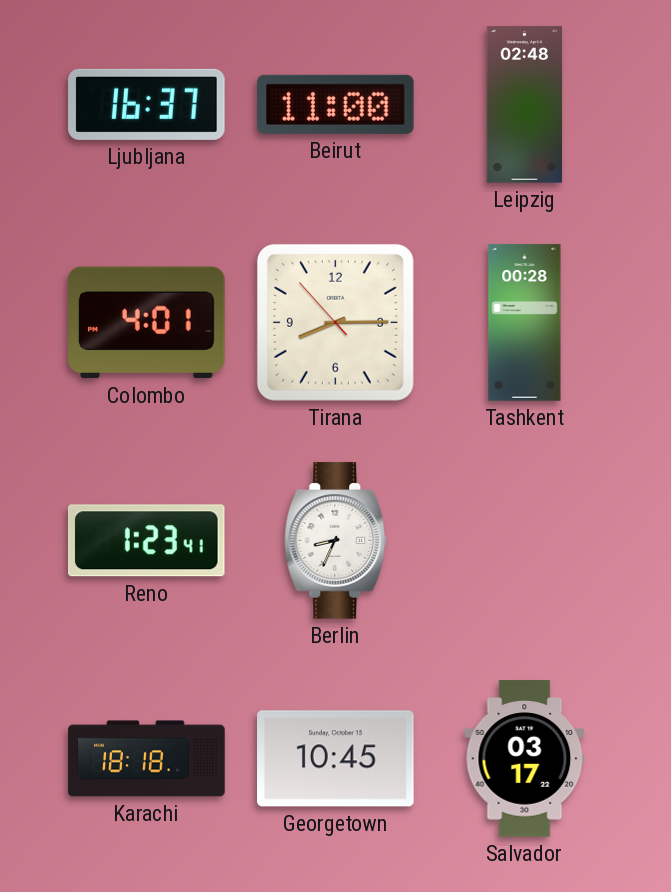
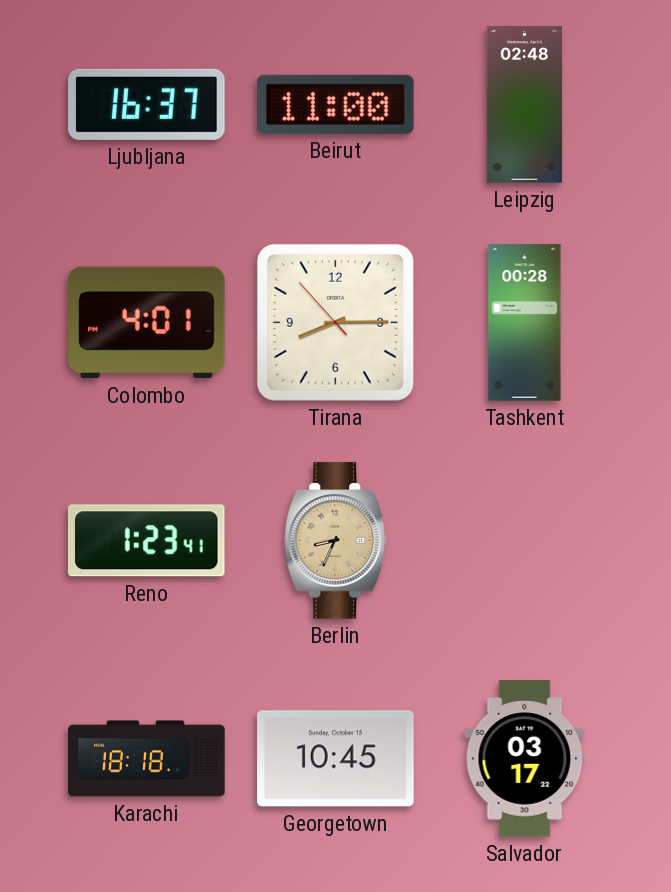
Berlin dial: white -> champagne (336, 541)
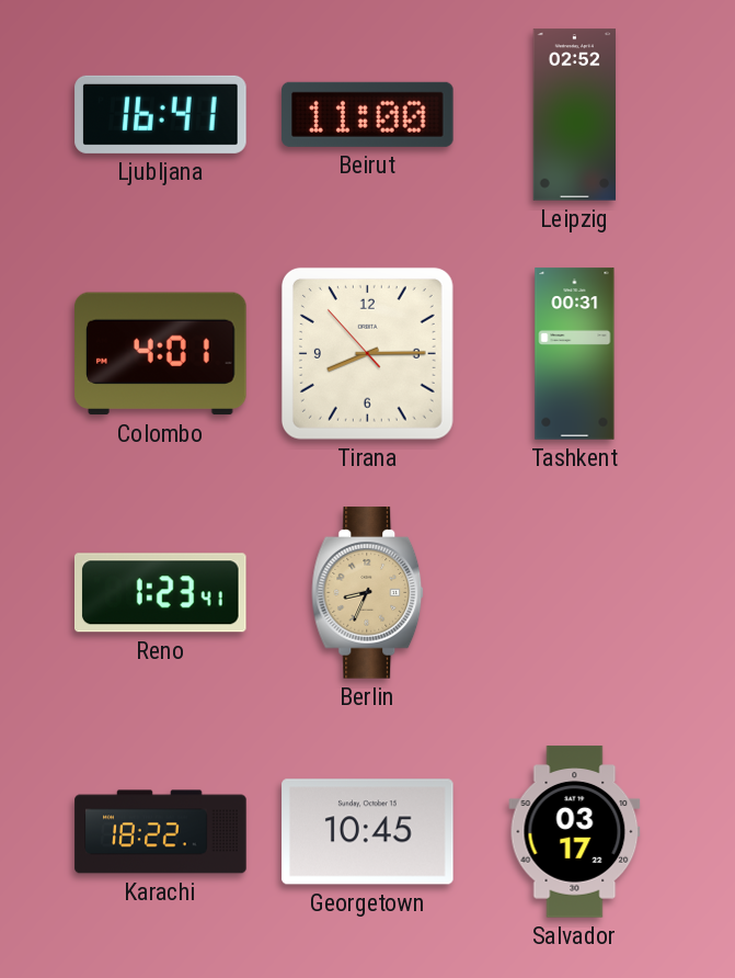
Ljubljana: 16:37 -> 16:41 (161, 114)
Leipzig: 02:48 -> 02:52 (575, 115)
Tashkent: 00:28 -> 00:31 (575, 354)
Karachi: 18:18 -> 18:22 (161, 832)
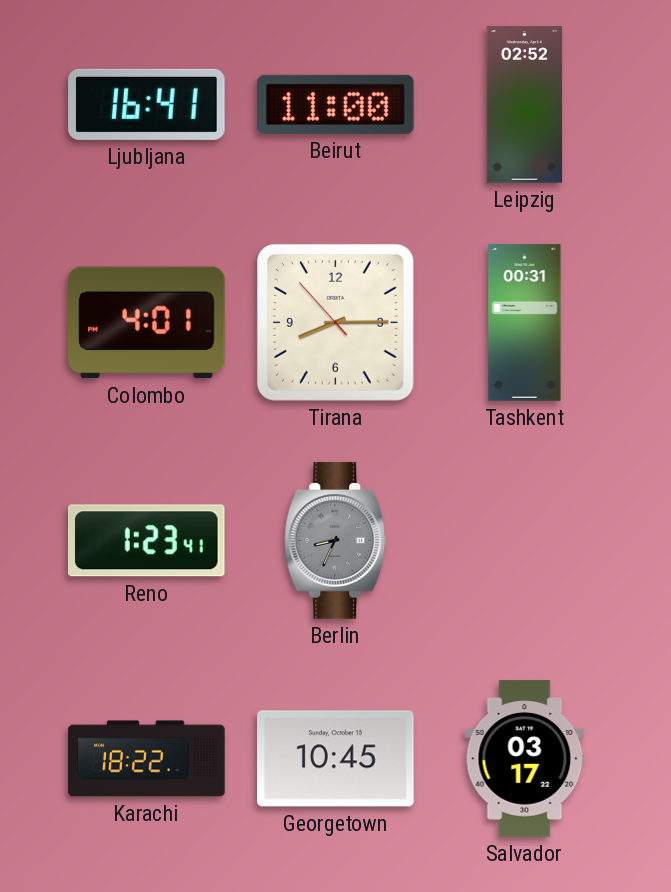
Berlin dial: champagne -> grey (336, 541)
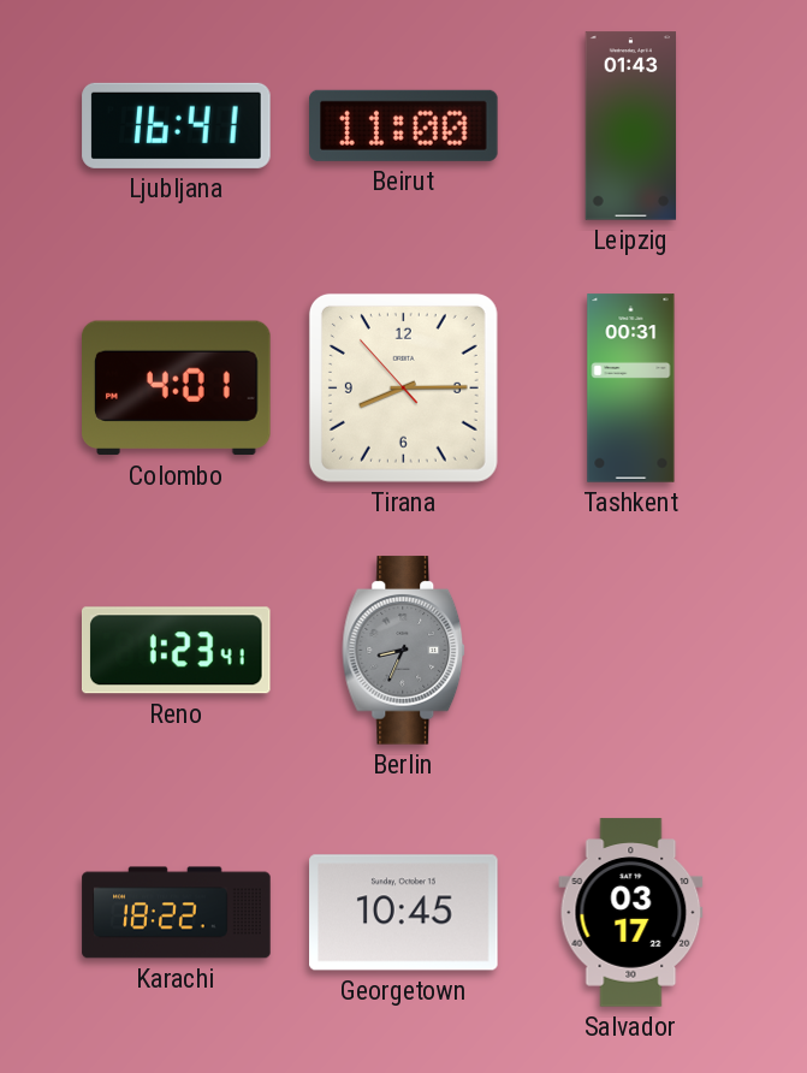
Leipzig: 02:52 -> 01:43 (631, 126)
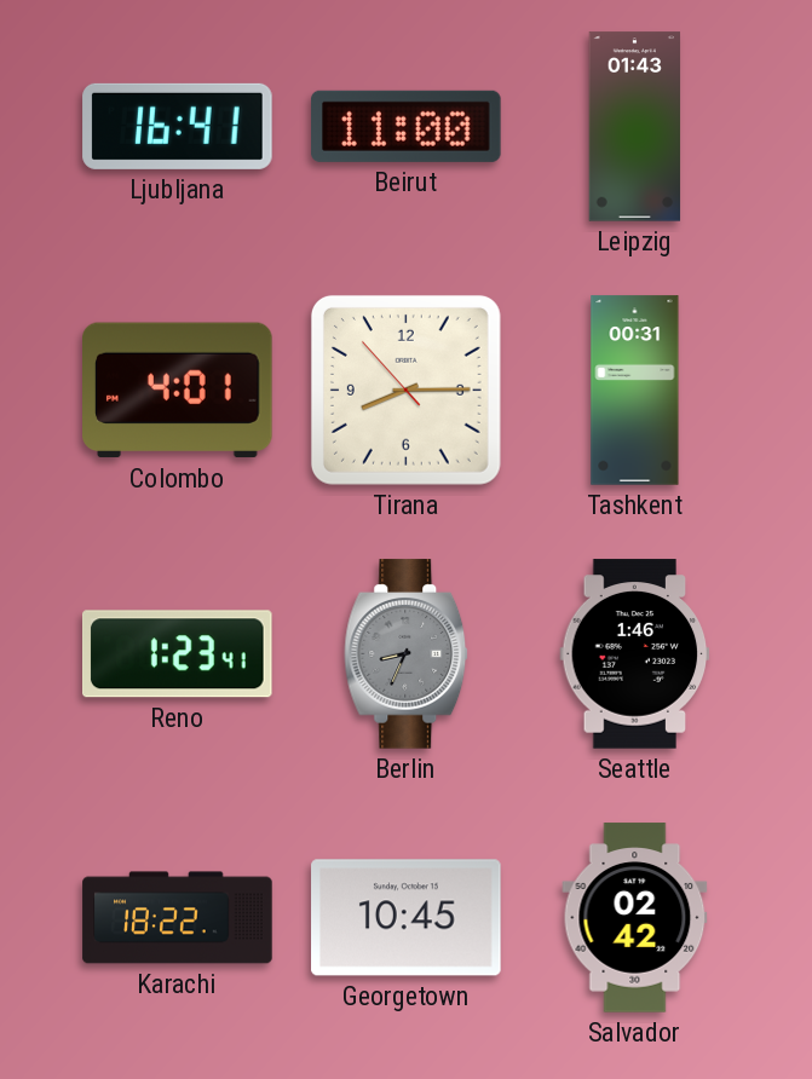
Seattle: none -> 1:46 (635, 654)
Salvador: 03:17 -> 02:42 (635, 918)
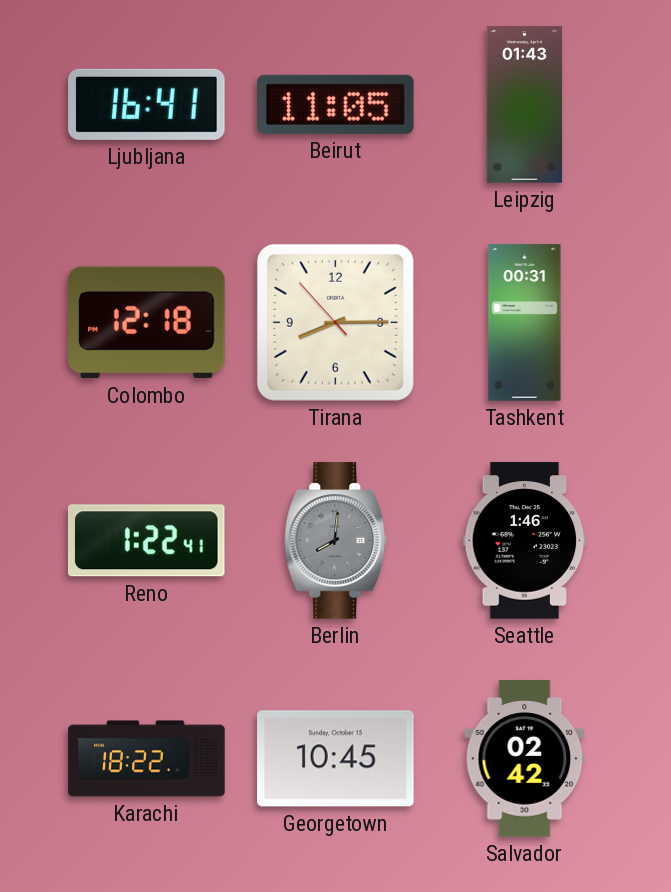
Beirut: 11:00 -> 11:05 (336, 104)
Colombo: 4:01 -> 12:18 (147, 323)
Reno: 1:23 -> 1:22 (147, 541)
Berlin: 8:34 -> 8:01 (336, 541)
